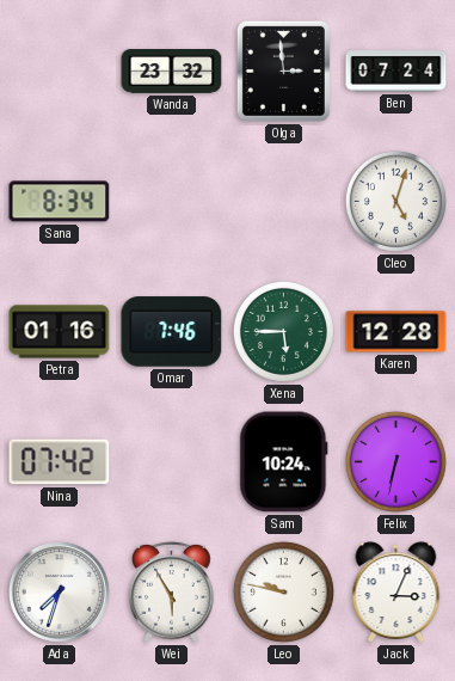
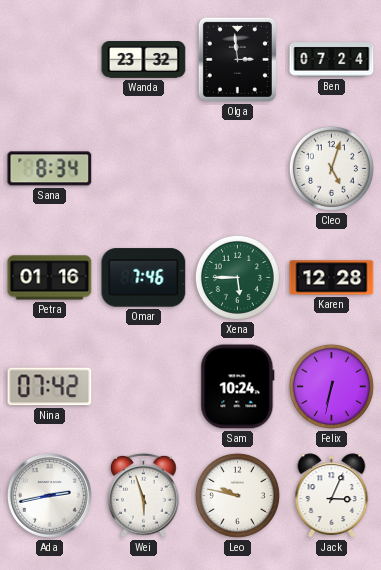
Ada: 7:33 -> 2:43 (50, 496)
Wei: 5:55 -> 5:57 (144, 495)
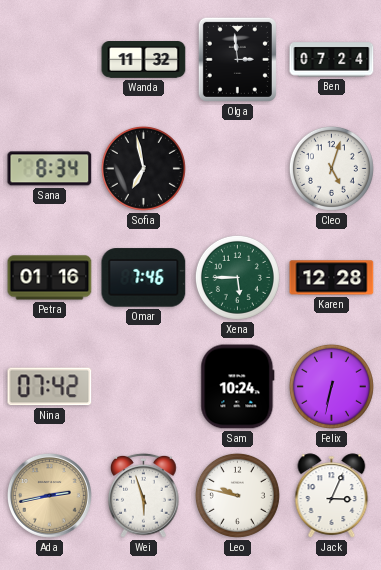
Wanda: 23:32 -> 11:32 (144, 60)
Sofia: none -> 6:58 (143, 168)
Ada dial: white -> champagne (50, 496)
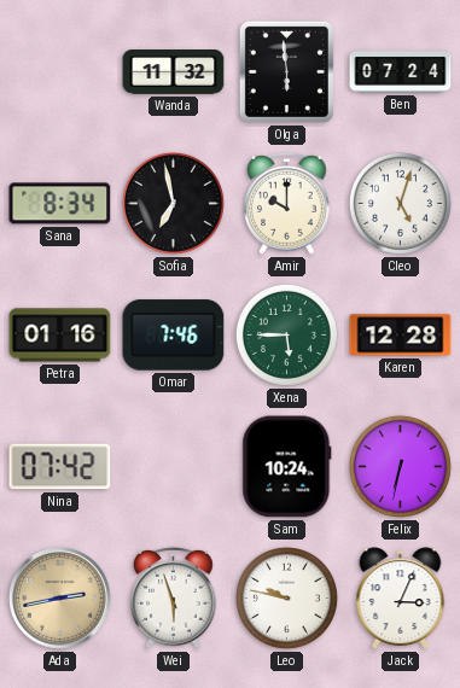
Olga: 2:59 -> 5:59 (286, 71)
Amir: none -> 10:00 (287, 203)
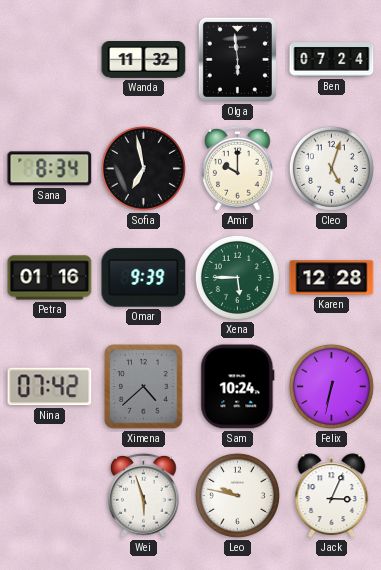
Omar: 7:46 -> 9:39 (144, 278)
Ximena: none -> 4:38 (144, 387)
Ada: 2:43 -> none (60, 599)
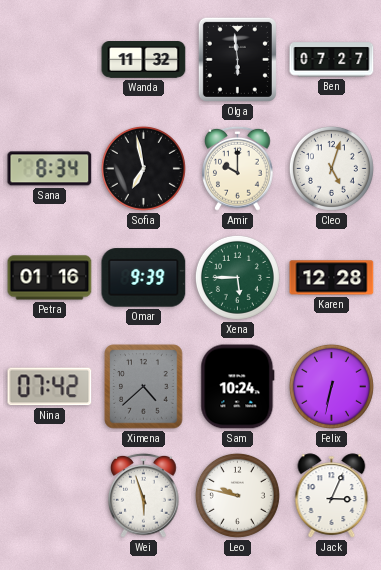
Ben: 07:24 -> 07:27 (332, 60)
